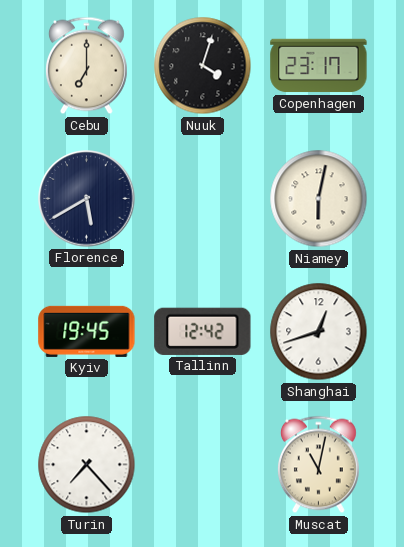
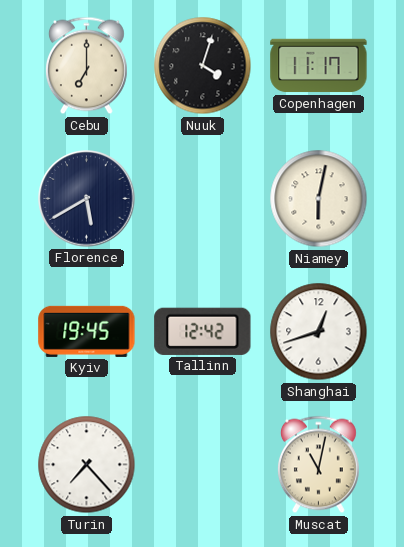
Copenhagen: 23:17 -> 11:17 (319, 66)
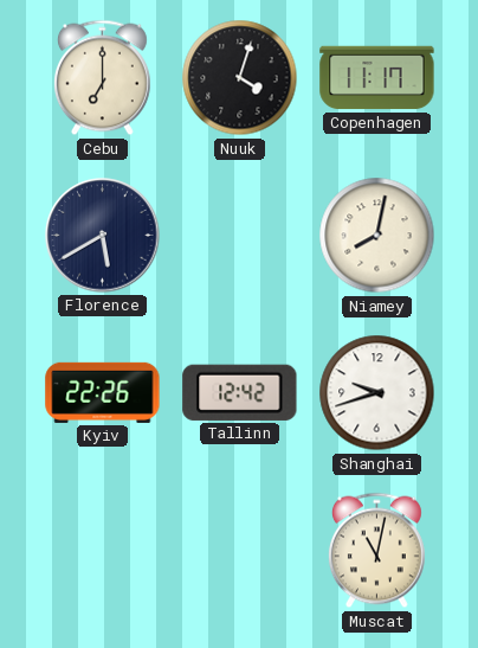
Niamey: 6:02 -> 8:02 (377, 236)
Kyiv: 19:45 -> 22:26 (103, 392)
Shanghai: 12:42 -> 9:42 (377, 393)
Turin: 7:23 -> none (87, 465)
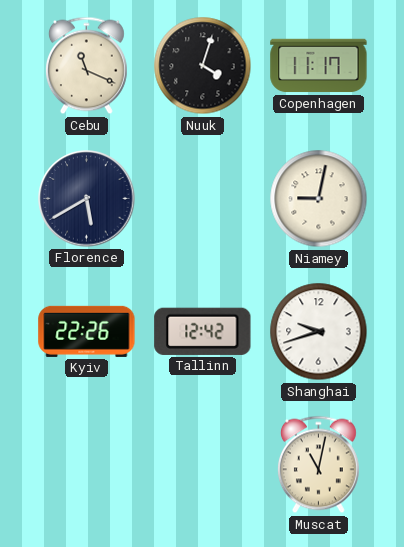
Cebu: 7:00 -> 11:19 (86, 66)
Niamey: 8:02 -> 9:02 (319, 199)
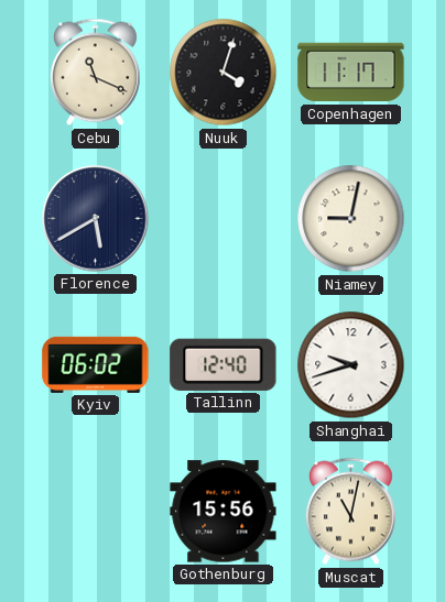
Kyiv: 22:26 -> 06:02 (96, 364)
Tallinn: 12:42 -> 12:40 (224, 364)
Gothenburg: none -> 15:56 (224, 512)
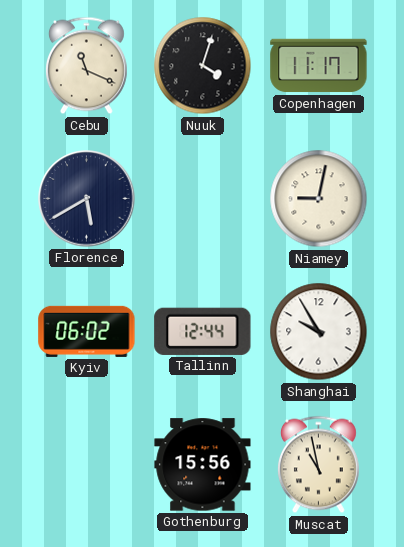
Tallinn: 12:40 -> 12:44 (203, 331)
Shanghai: 9:42 -> 9:55 (319, 332)
Muscat: 11:02 -> 10:58 (318, 465)
